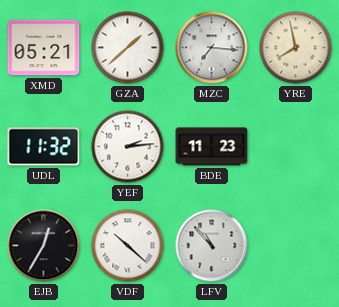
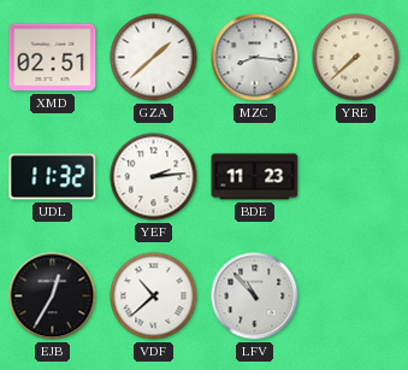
XMD: 05:21 -> 02:51 (53, 58)
MZC: 7:16 -> 8:16 (255, 58)
YRE: 7:58 -> 7:38 (356, 58)
VDF: 10:22 -> 10:38 (154, 296)
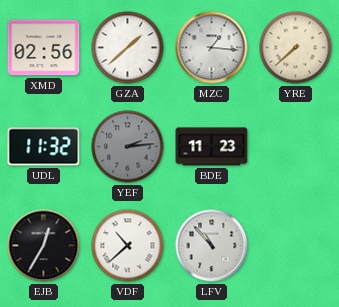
XMD: 02:51 -> 02:56 (44, 48)
MZC: 8:16 -> 1:16 (212, 48)
YEF dial: white -> grey (128, 147)
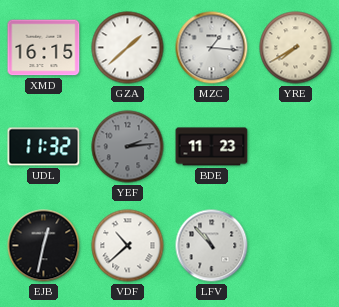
XMD: 02:56 -> 16:15 (44, 48)
YRE: 7:38 -> 7:40 (296, 48)
EJB: 12:35 -> 12:32 (44, 246)
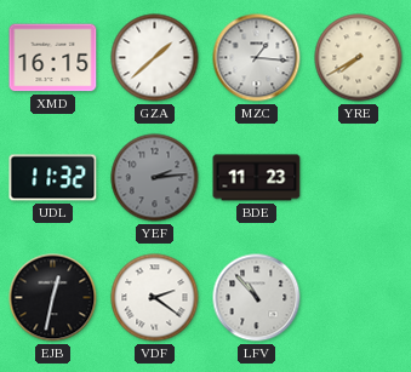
VDF: 10:38 -> 2:21 (155, 298)
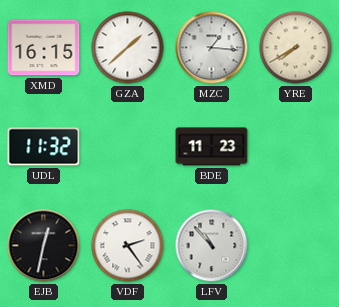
YEF: 2:14 -> none (155, 178)
VDF: 2:21 -> 2:24 (128, 246)
